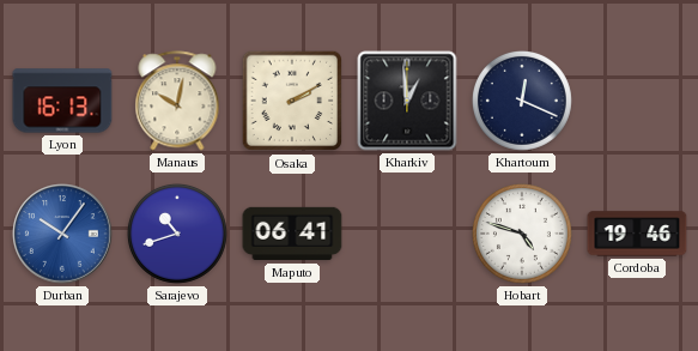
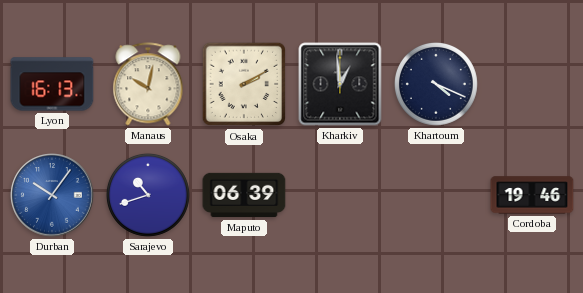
Khartoum: 12:19 -> 4:19 (436, 84)
Maputo: 06:41 -> 06:39 (244, 195)
Hobart: 4:48 -> none (522, 234)
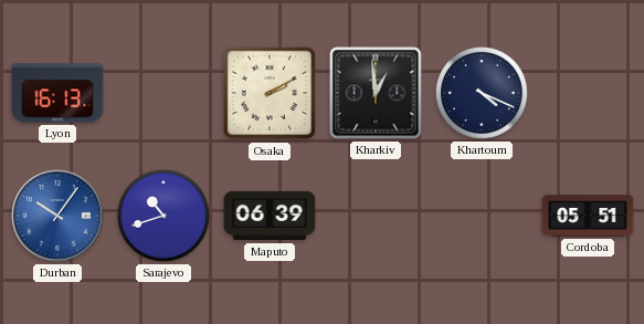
Manaus: 10:02 -> none (148, 84)
Cordoba: 19:46 -> 05:51 (588, 216)
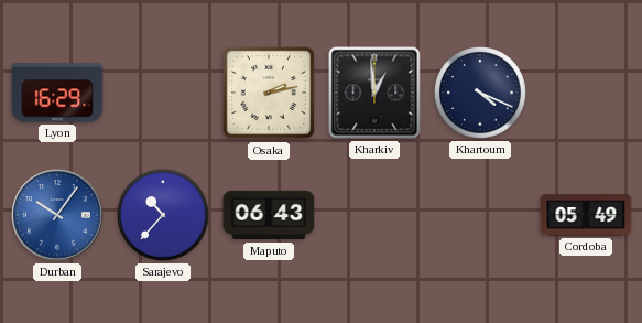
Lyon: 16:13 -> 16:29 (57, 93)
Osaka: 2:10 -> 2:13 (269, 93)
Sarajevo: 10:42 -> 10:37 (163, 215)
Maputo: 06:39 -> 06:43 (269, 215)
Cordoba: 05:51 -> 05:49 (586, 215)
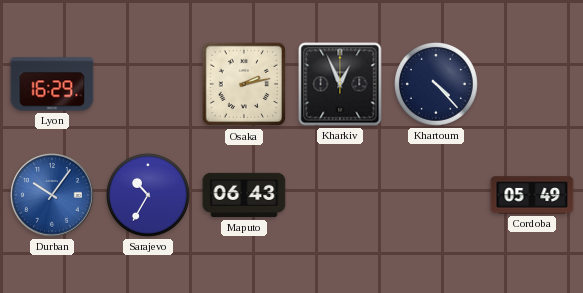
Kharkiv: 12:59 -> 12:56 (340, 84)
Khartoum: 4:19 -> 4:23 (436, 84)
Sarajevo: 10:37 -> 10:35 (148, 195)
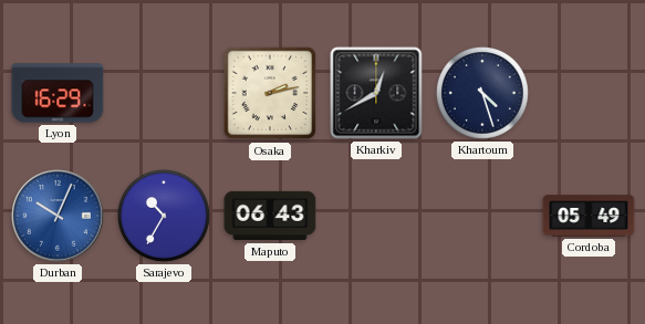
Kharkiv: 12:56 -> 12:40 (376, 93)
Khartoum: 4:23 -> 4:27 (482, 93)
Durban: 10:06 -> 10:04 (58, 216)
